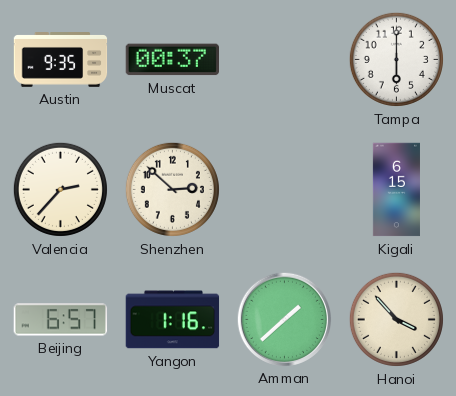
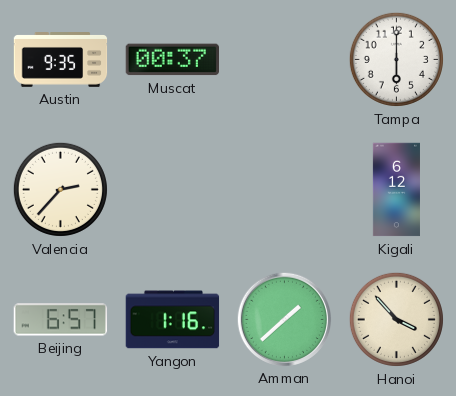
Shenzhen: 2:52 -> none (172, 189)
Kigali: 6:15 -> 6:12 (396, 190)
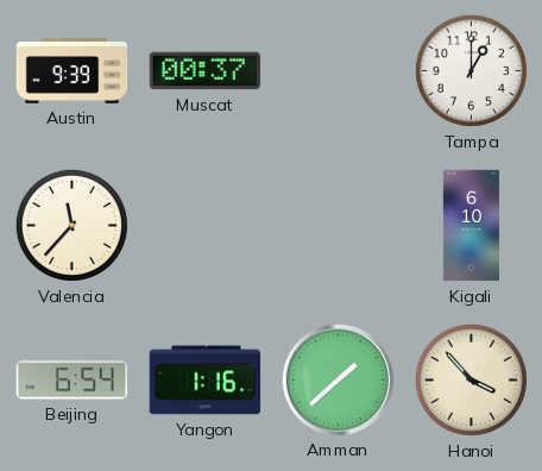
Austin: 9:35 -> 9:39 (73, 71)
Tampa: 6:00 -> 1:00 (471, 70)
Valencia: 2:37 -> 11:37 (71, 225)
Kigali: 6:12 -> 6:10 (471, 226)
Beijing: 6:57 -> 6:54 (73, 381)
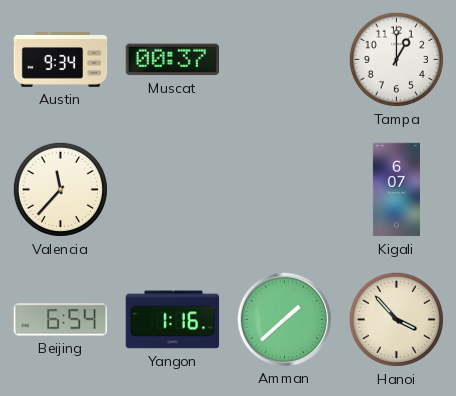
Austin: 9:39 -> 9:34 (61, 60)
Kigali: 6:10 -> 6:07 (396, 190)
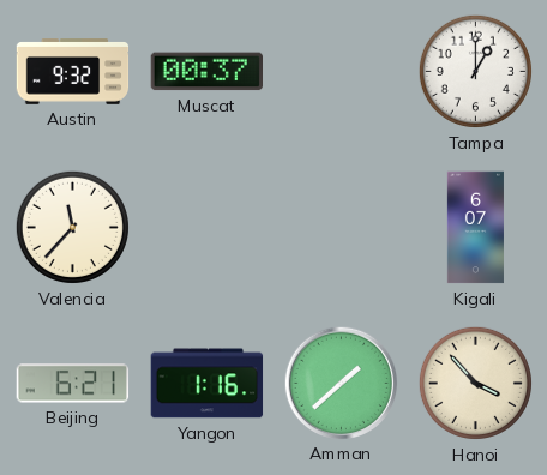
Austin: 9:34 -> 9:32 (73, 72)
Beijing: 6:54 -> 6:21 (73, 384)
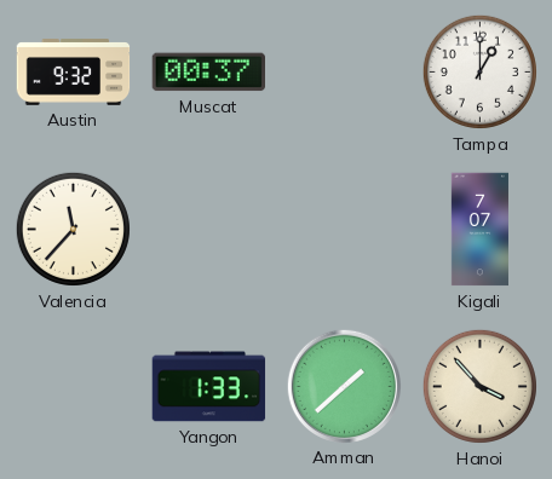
Kigali: 6:07 -> 7:07 (479, 230)
Beijing: 6:21 -> none (73, 384)
Yangon: 1:16 -> 1:33 (209, 387)
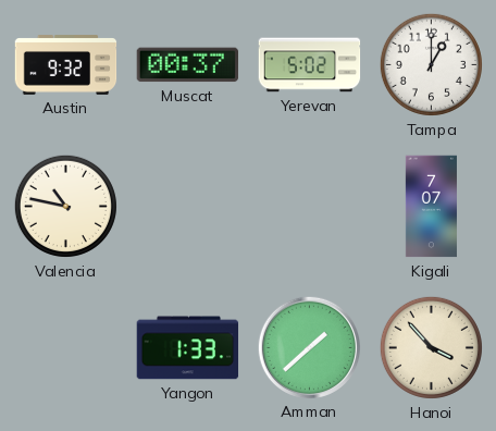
Yerevan: none -> 5:02 (310, 65)
Valencia: 11:37 -> 10:47 (65, 206)
